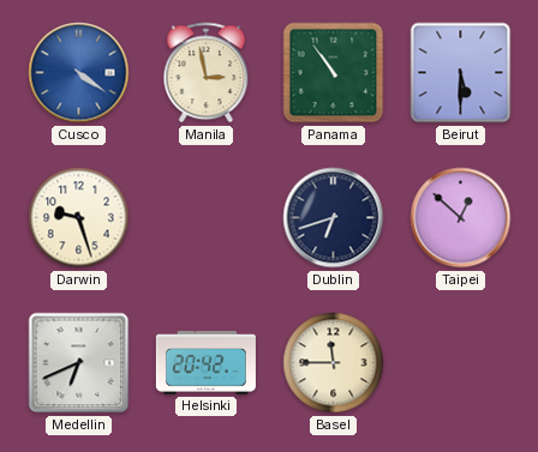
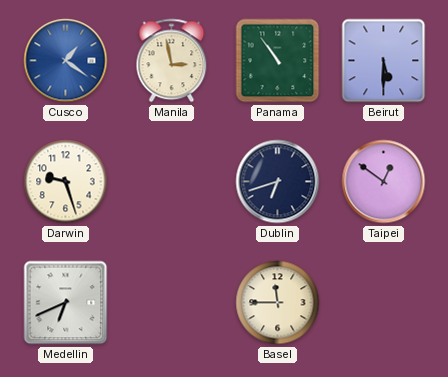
Cusco: 4:21 -> 1:21 (66, 61)
Taipei: 12:52 -> 12:51 (384, 182)
Helsinki: 20:42 -> none (205, 362)
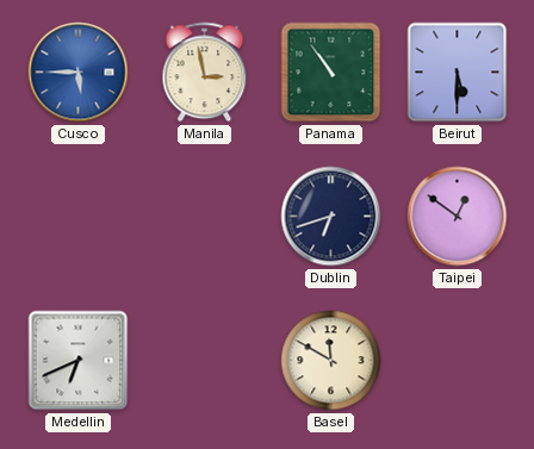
Cusco: 1:21 -> 5:45 (79, 73)
Darwin: 9:27 -> none (66, 182)
Basel: 11:45 -> 11:50 (331, 361)
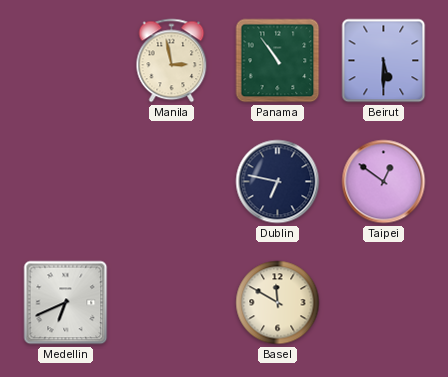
Cusco: 5:45 -> none (79, 73)
Dublin: 6:42 -> 6:47 (278, 182)
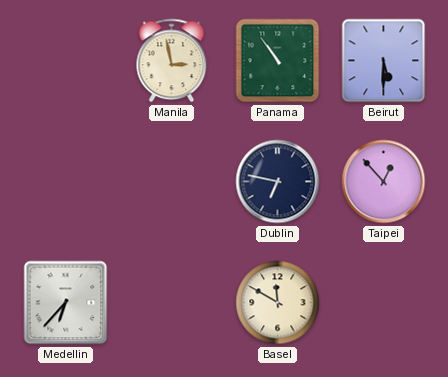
Taipei: 12:51 -> 12:53 (384, 182)
Medellin: 6:41 -> 6:37 (66, 303)
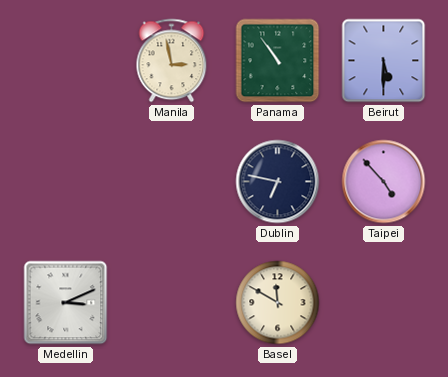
Taipei: 12:53 -> 4:53 (384, 182)
Medellin: 6:37 -> 3:11 (66, 303)
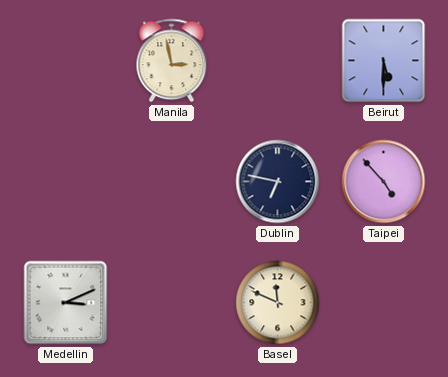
Panama: 10:54 -> none (278, 61)
Basel: 11:50 -> 11:49 (278, 303)
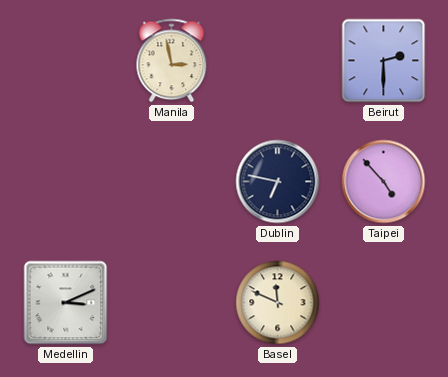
Beirut: 5:30 -> 2:30 (384, 61)
